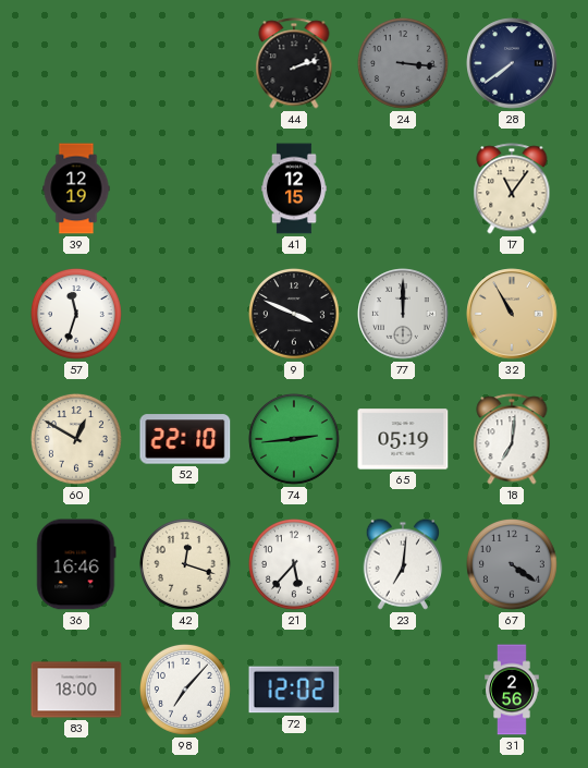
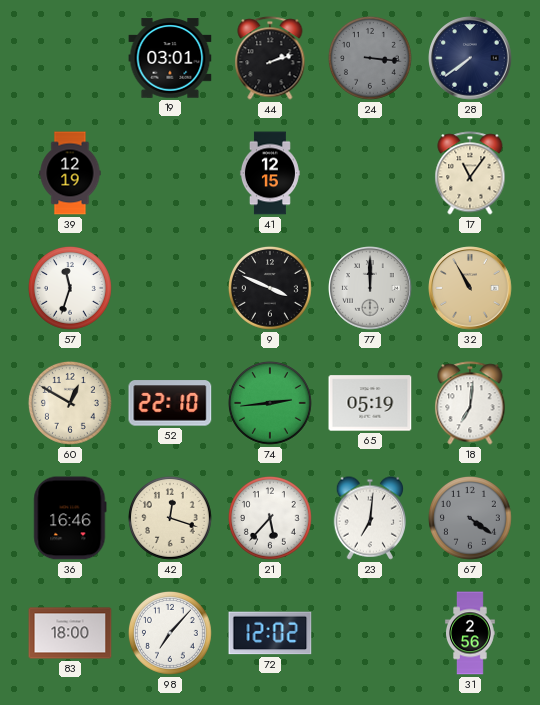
19: none -> 03:01 (170, 58)
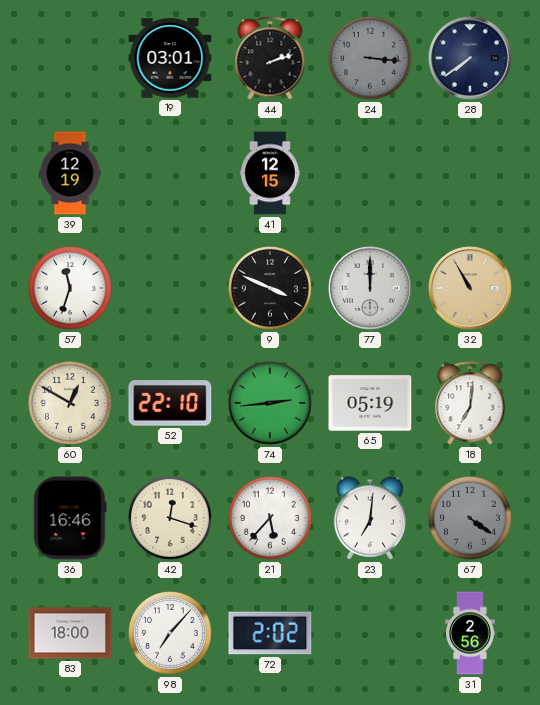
17: 11:06 -> none (470, 173)
72: 12:02 -> 2:02 (270, 633)
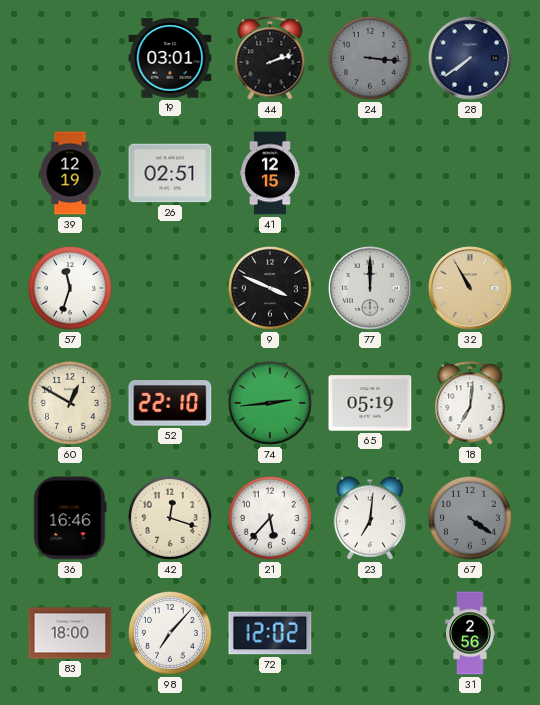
26: none -> 02:51 (170, 173)
72: 2:02 -> 12:02 (270, 633)
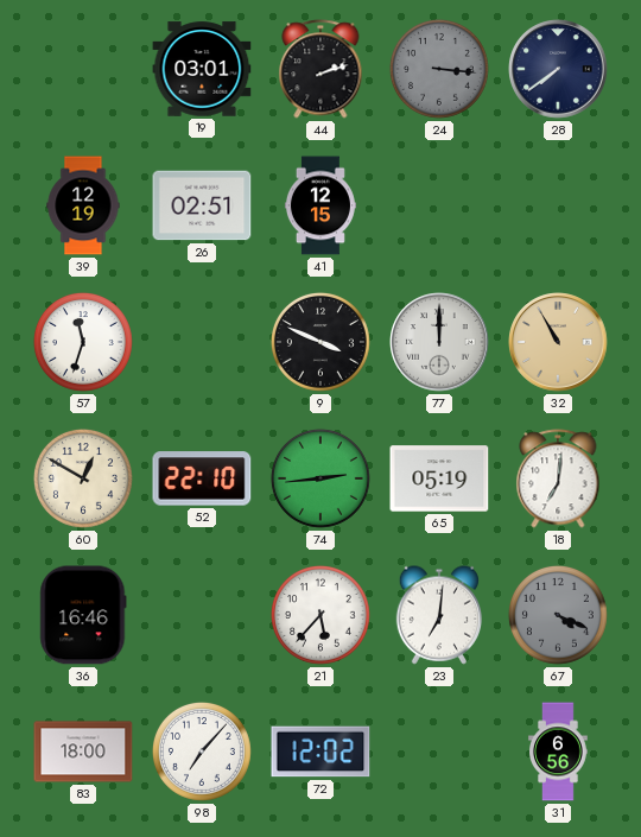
42: 12:18 -> none (170, 518)
67: 4:21 -> 4:19 (558, 615)
31: 2:56 -> 6:56 (558, 752)
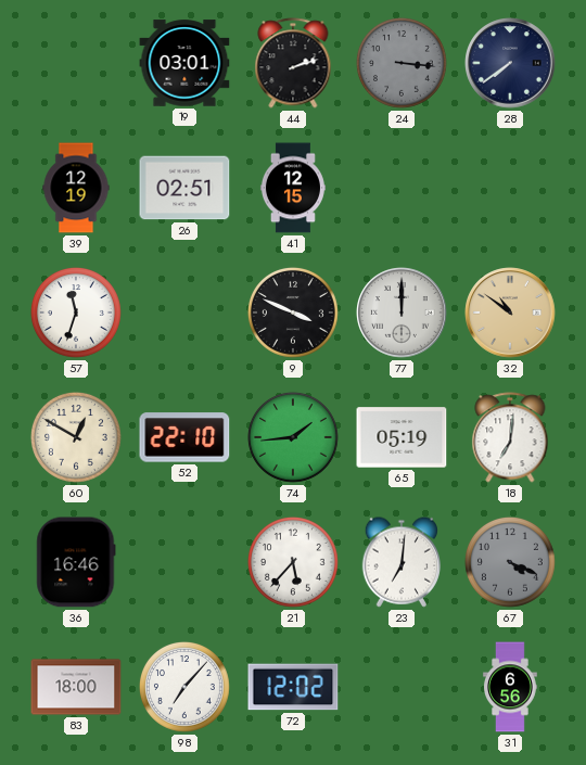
32: 10:55 -> 10:51 (510, 313)
74: 2:44 -> 1:44 (293, 437)
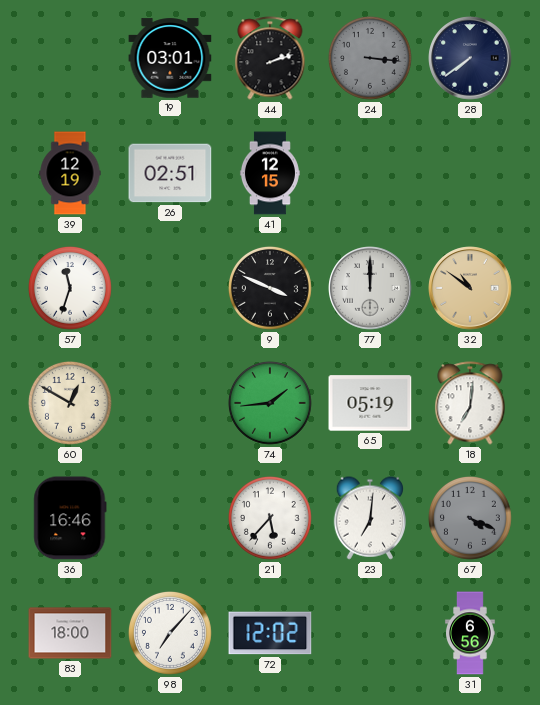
52: 22:10 -> none (184, 437)
